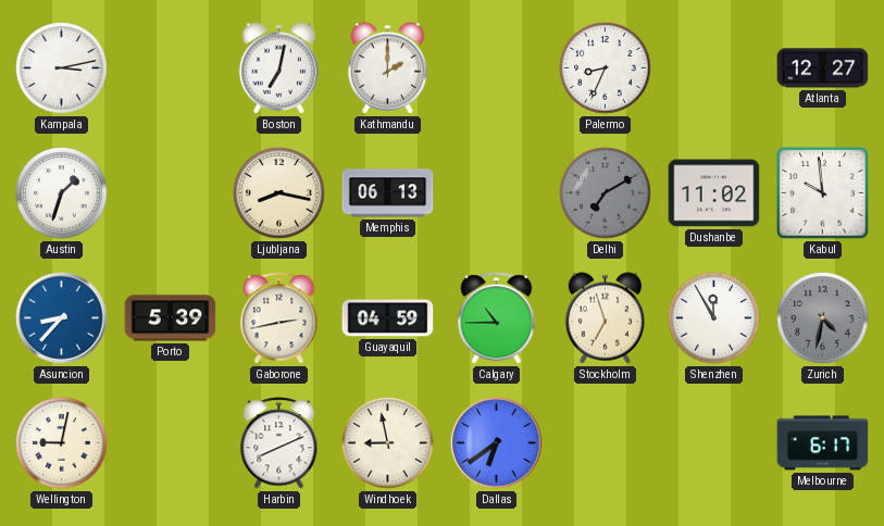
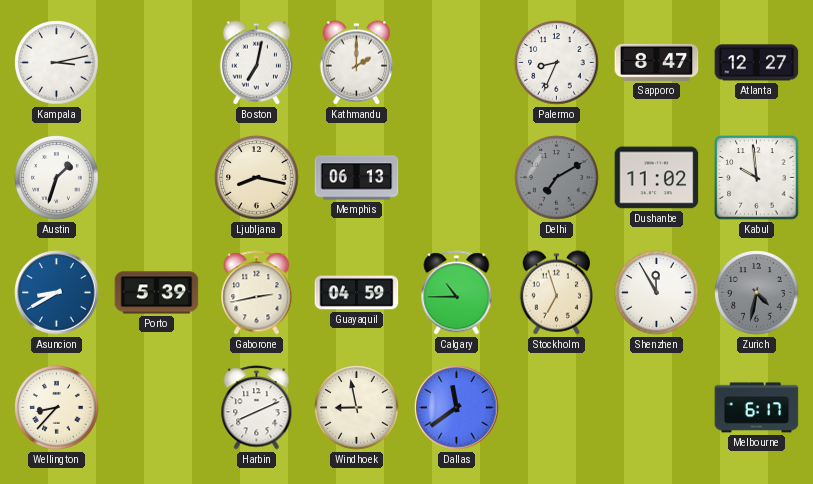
Sapporo: none -> 8:47 (657, 62)
Asuncion: 8:37 -> 8:40 (57, 293)
Wellington: 9:02 -> 8:37 (57, 408)
Dallas: 6:39 -> 11:39 (457, 408)
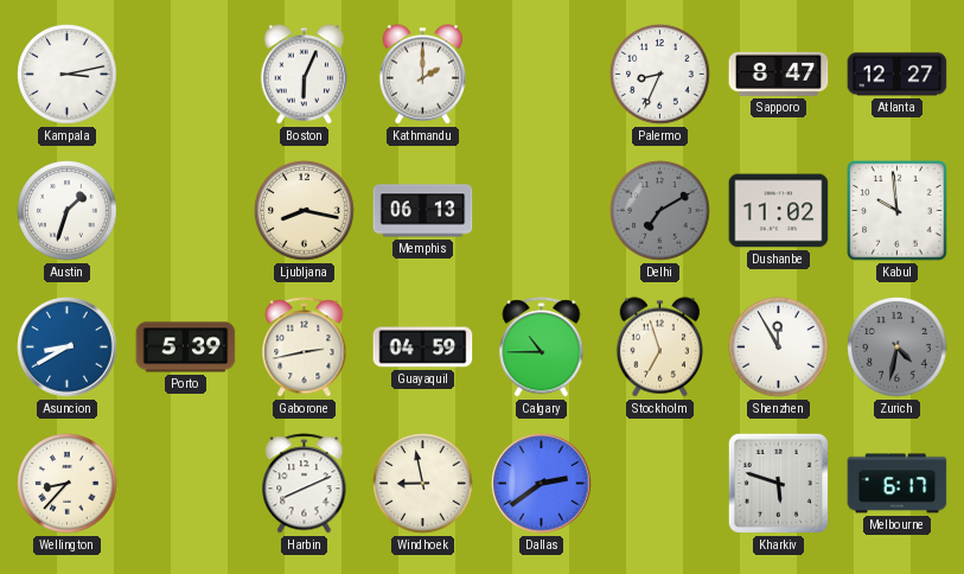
Boston: 7:02 -> 6:04 (304, 75)
Dallas: 11:39 -> 2:39 (542, 484)
Kharkiv: none -> 5:48 (778, 483)
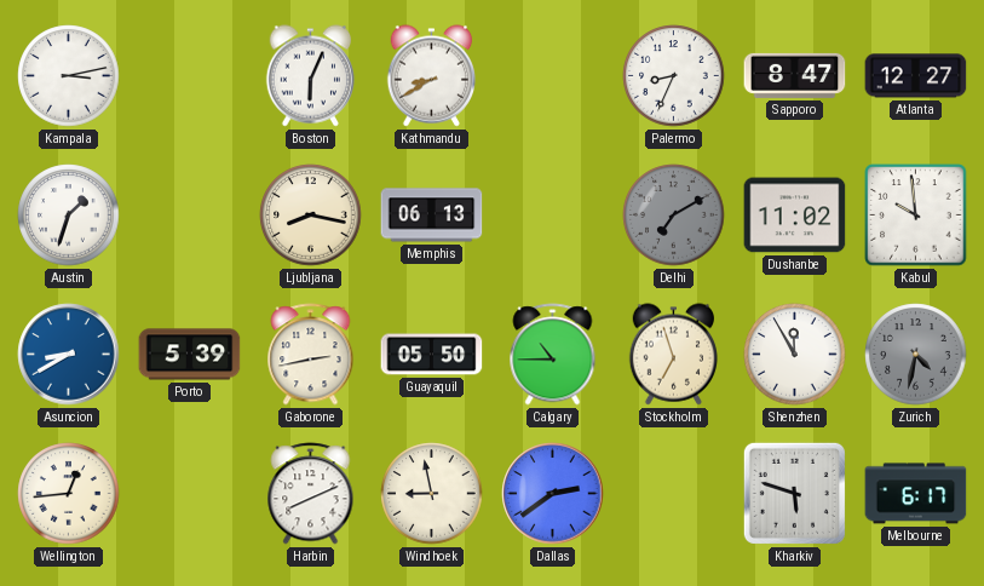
Kathmandu: 2:00 -> 8:40 (431, 76)
Guayaquil: 04:59 -> 05:50 (432, 355)
Wellington: 8:37 -> 12:44 (69, 494)
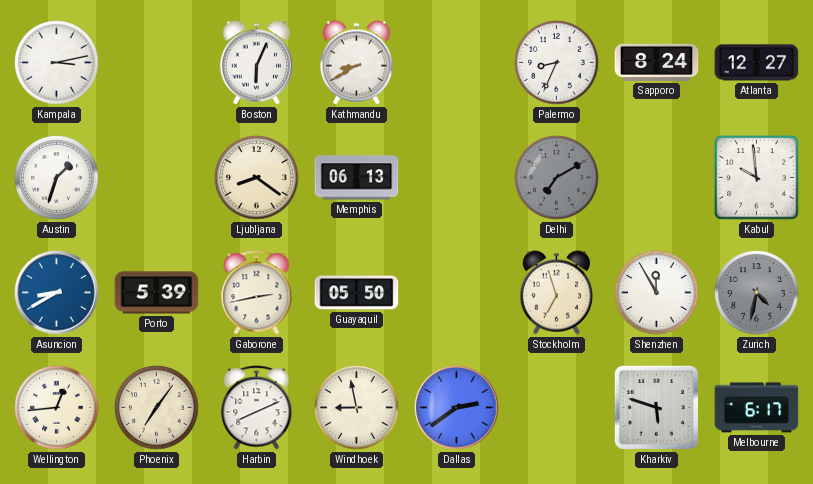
Sapporo: 8:47 -> 8:24 (657, 62)
Ljubljana: 8:17 -> 8:21 (257, 178)
Dushanbe: 11:02 -> none (795, 216)
Calgary: 10:45 -> none (553, 355)
Phoenix: none -> 7:06 (157, 408)
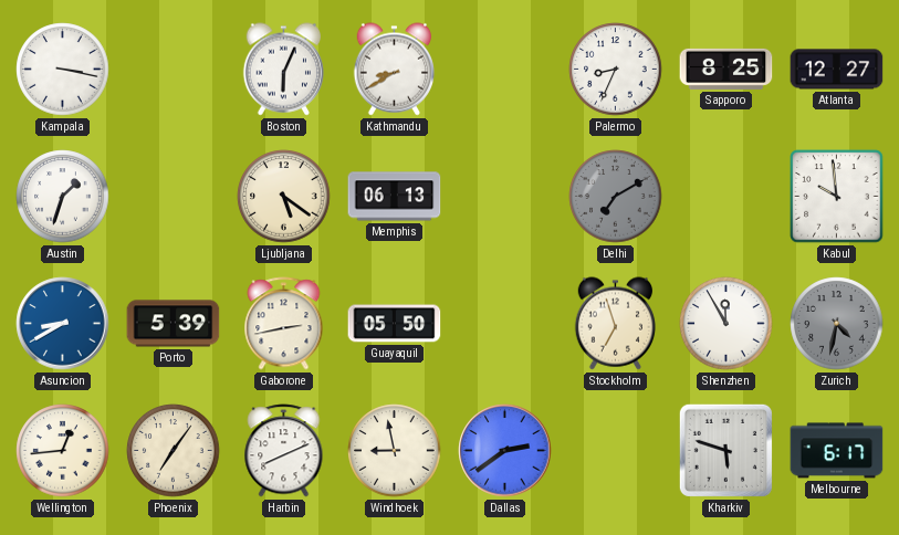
Kampala: 3:13 -> 3:17 (63, 70)
Sapporo: 8:24 -> 8:25 (726, 69)
Ljubljana: 8:21 -> 5:21 (284, 197)
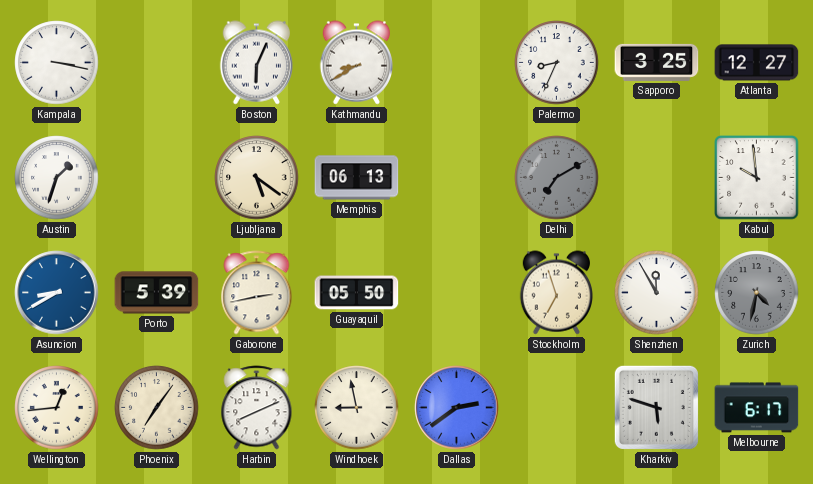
Sapporo: 8:25 -> 3:25 (657, 62)
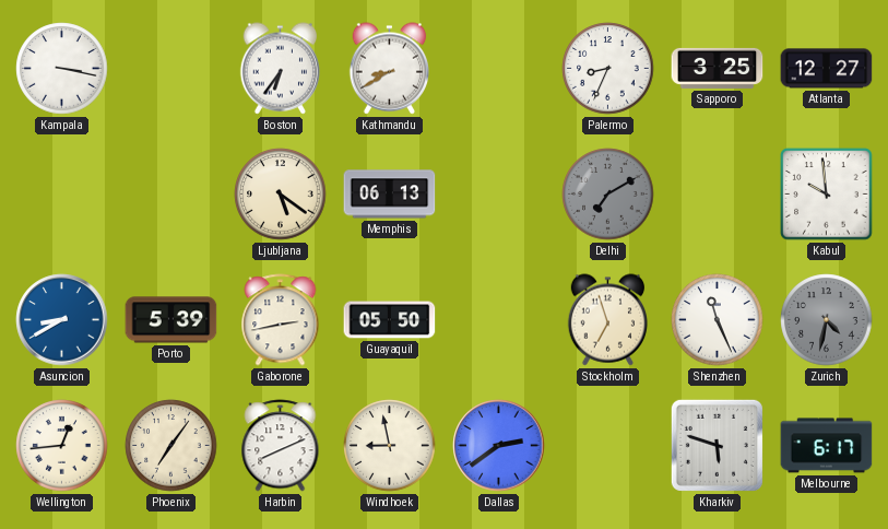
Boston: 6:04 -> 6:36 (280, 69)
Austin: 1:33 -> none (57, 178)
Shenzhen: 11:55 -> 11:26 (718, 320)
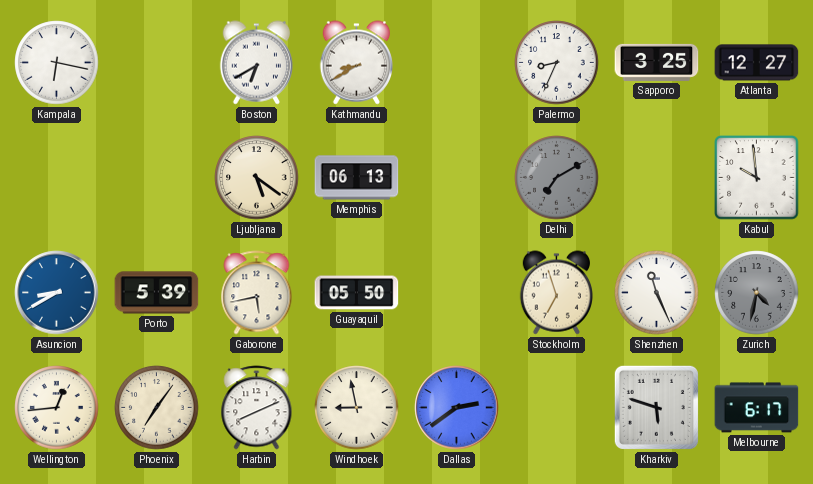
Kampala: 3:17 -> 6:17 (57, 63)
Boston: 6:36 -> 6:40 (256, 63)
Gaborone: 2:43 -> 5:43 (257, 293)
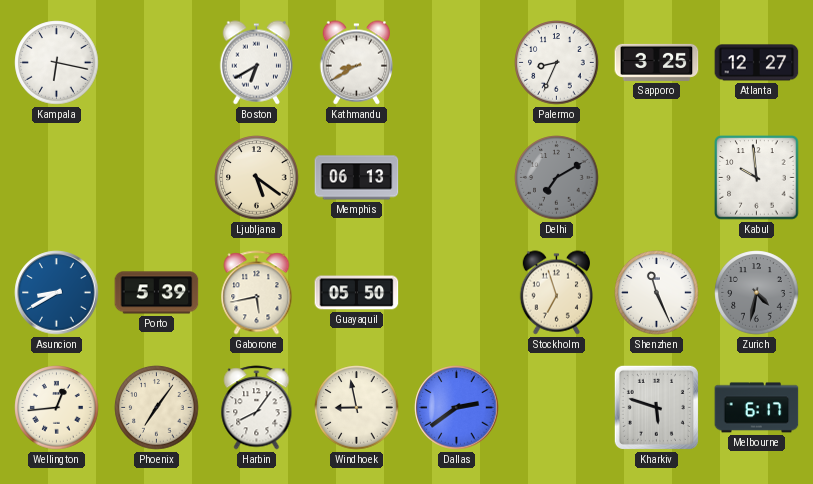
Harbin: 8:11 -> 8:06 (257, 408)
